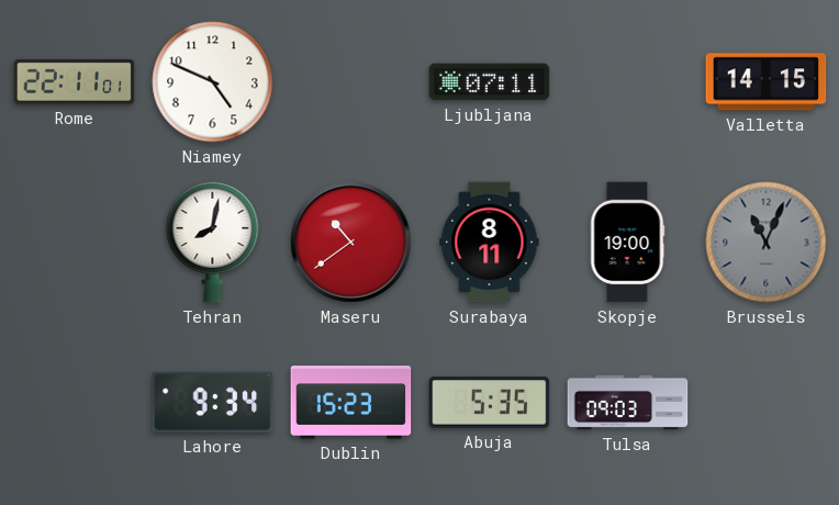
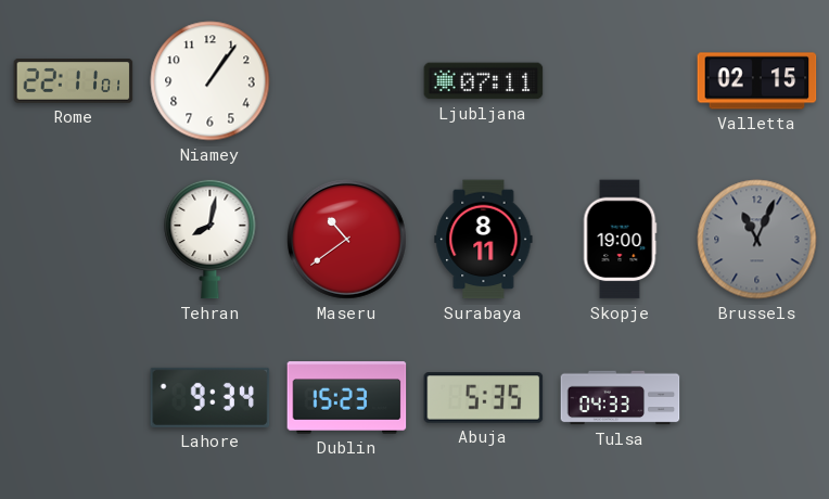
Niamey: 4:49 -> 1:06 (211, 81)
Valletta: 14:15 -> 02:15 (757, 81)
Tulsa: 09:03 -> 04:33 (621, 398)
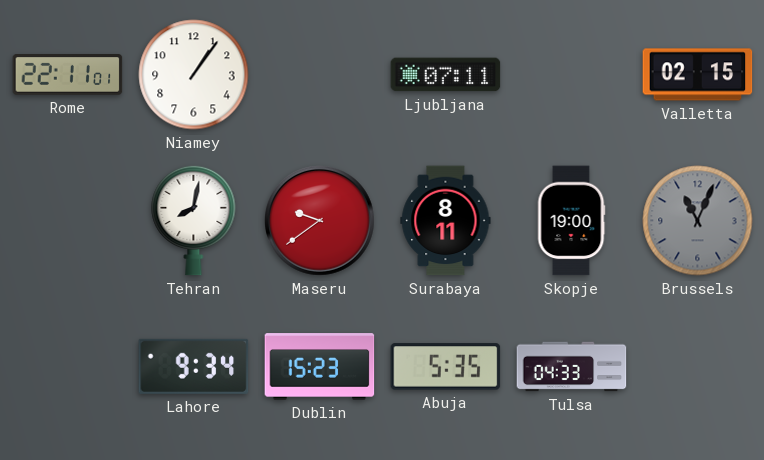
Maseru: 10:39 -> 9:39 (320, 221)
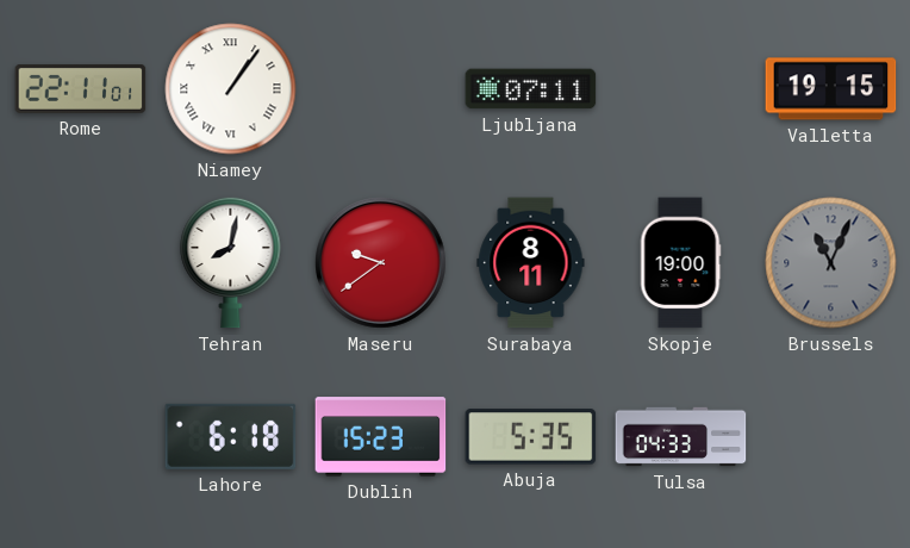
Niamey numerals: Arabic -> Roman (231, 89)
Valletta: 02:15 -> 19:15 (831, 89)
Lahore: 9:34 -> 6:18 (231, 436)
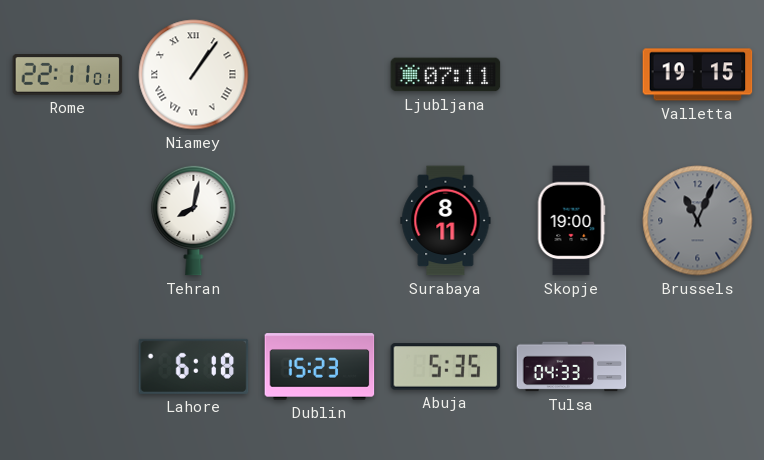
Maseru: 9:39 -> none (381, 263)
